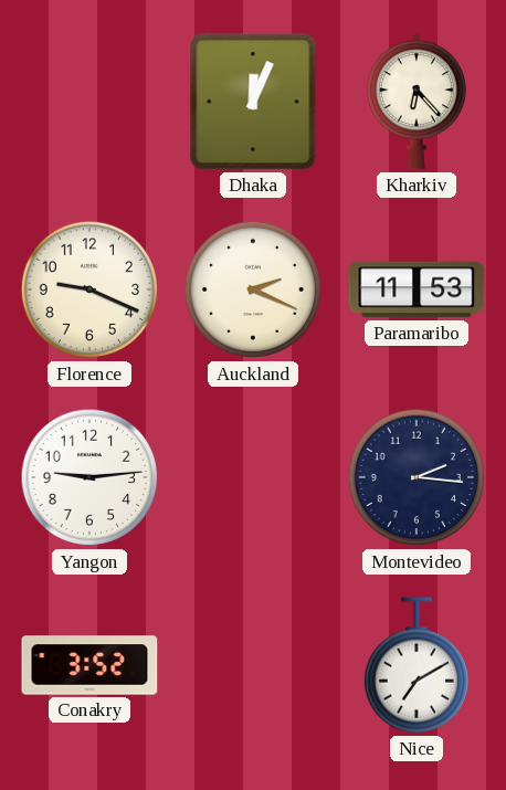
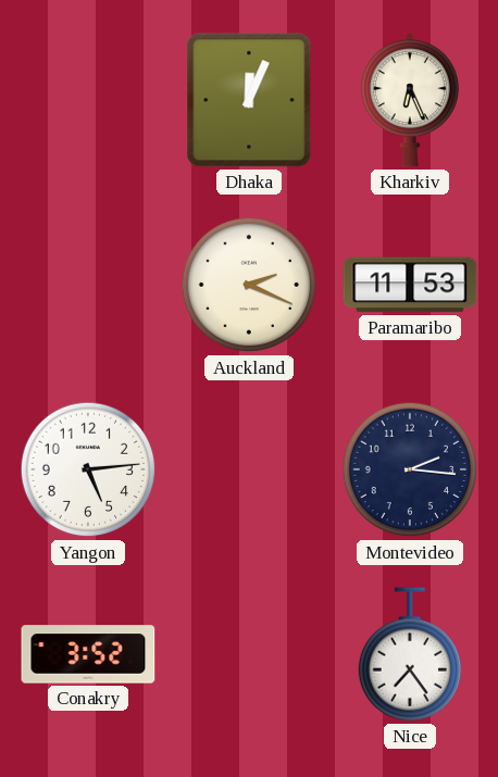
Kharkiv: 6:23 -> 6:26 (410, 100)
Florence: 9:19 -> none (89, 289)
Yangon: 9:14 -> 5:14 (88, 469)
Nice: 7:10 -> 7:24 (409, 654)
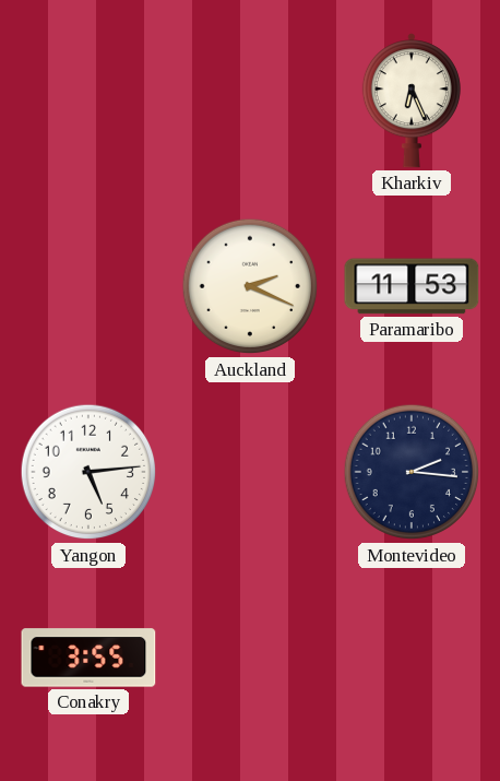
Dhaka: 12:04 -> none (249, 100)
Conakry: 3:52 -> 3:55 (88, 658)
Nice: 7:24 -> none (409, 654)
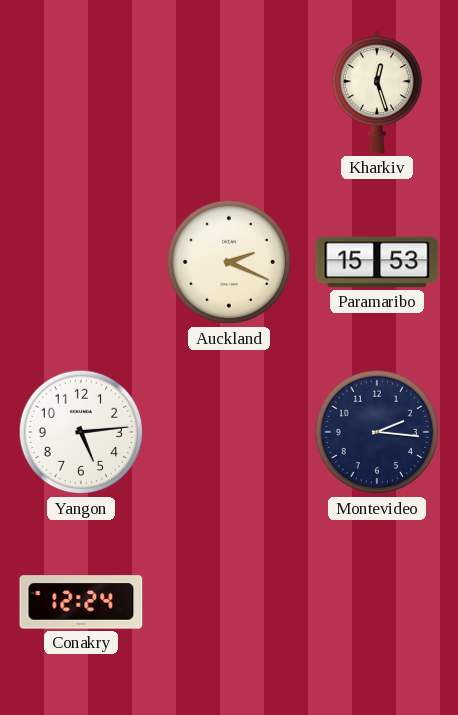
Kharkiv: 6:26 -> 12:27 (377, 92)
Paramaribo: 11:53 -> 15:53 (377, 262)
Conakry: 3:55 -> 12:24 (81, 602)
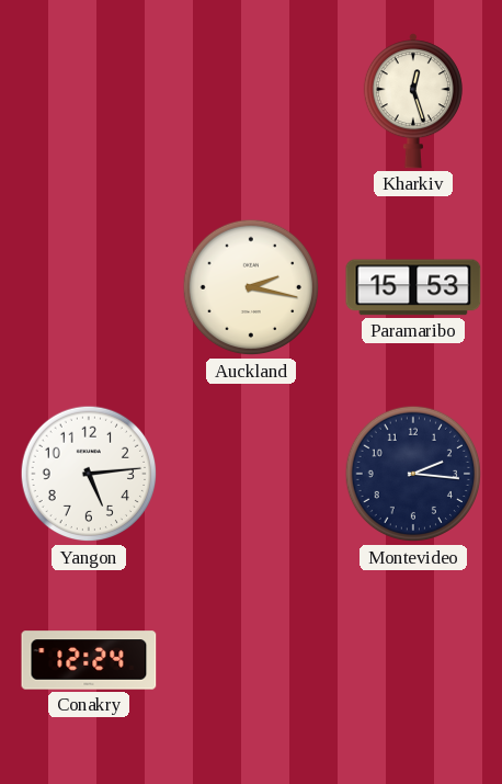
Auckland: 2:19 -> 2:17 (251, 287)
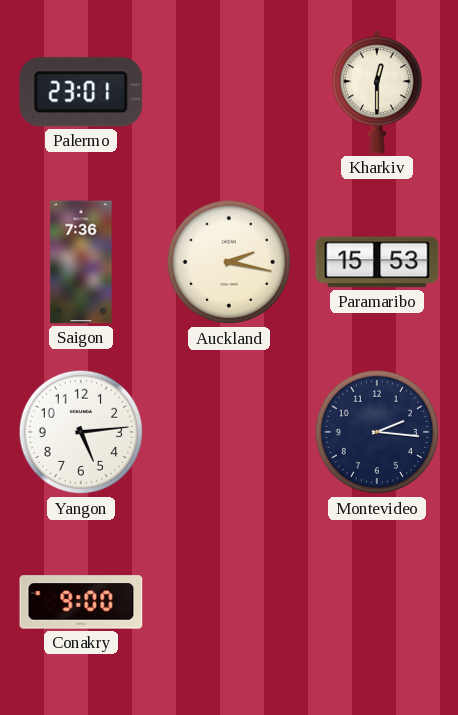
Palermo: none -> 23:01 (81, 92)
Kharkiv: 12:27 -> 12:30 (377, 92)
Saigon: none -> 7:36 (81, 262)
Conakry: 12:24 -> 9:00 (81, 602)
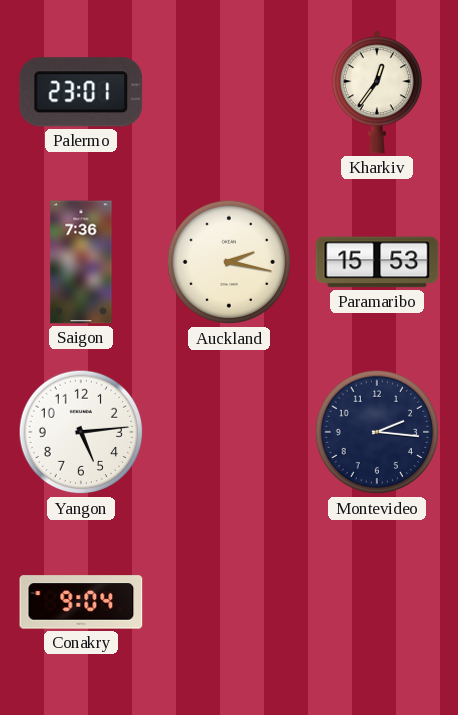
Kharkiv: 12:30 -> 12:36 (377, 92)
Conakry: 9:00 -> 9:04 (81, 602)
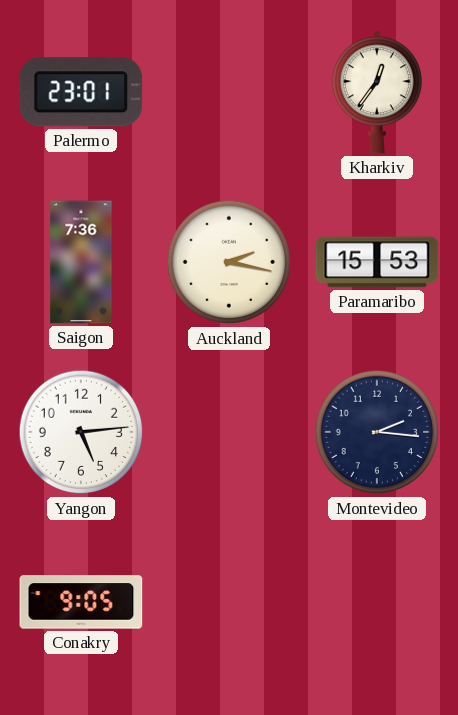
Conakry: 9:04 -> 9:05 (81, 602)
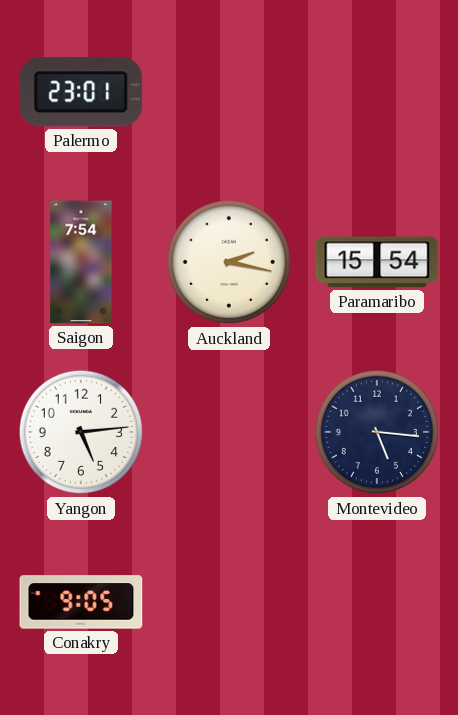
Kharkiv: 12:36 -> none (377, 92)
Saigon: 7:36 -> 7:54 (81, 262)
Paramaribo: 15:53 -> 15:54 (377, 262)
Montevideo: 2:16 -> 5:16 (377, 432)
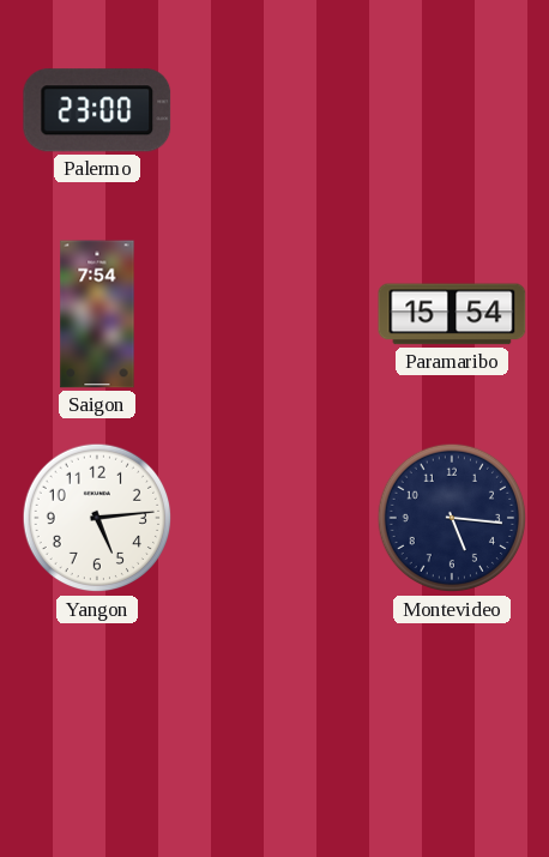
Palermo: 23:01 -> 23:00 (97, 110)
Auckland: 2:17 -> none (229, 262)
Conakry: 9:05 -> none (81, 602)
